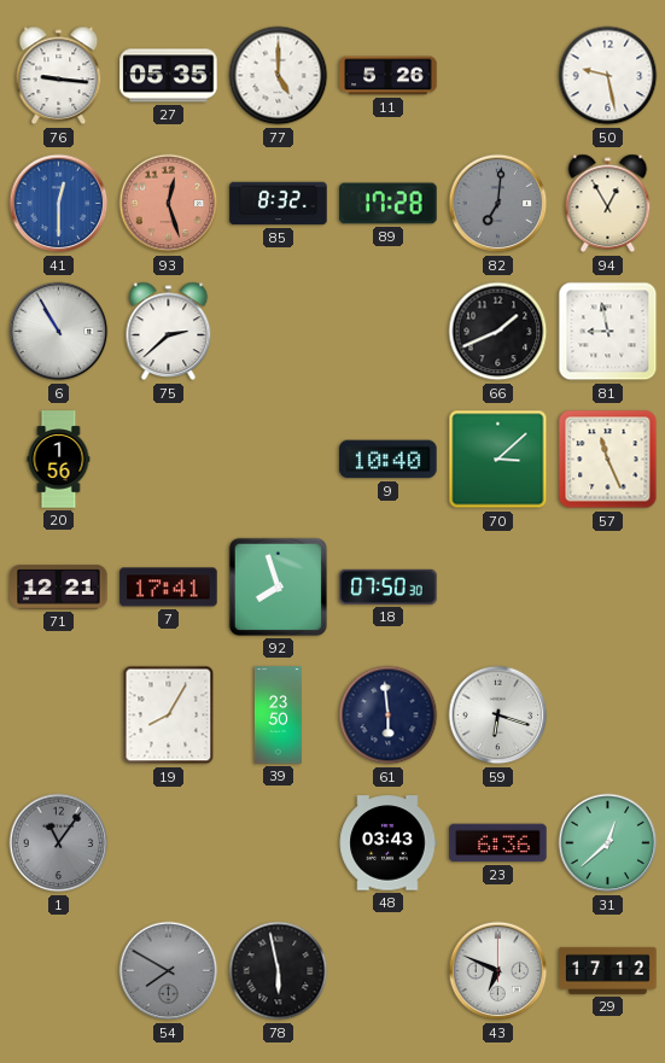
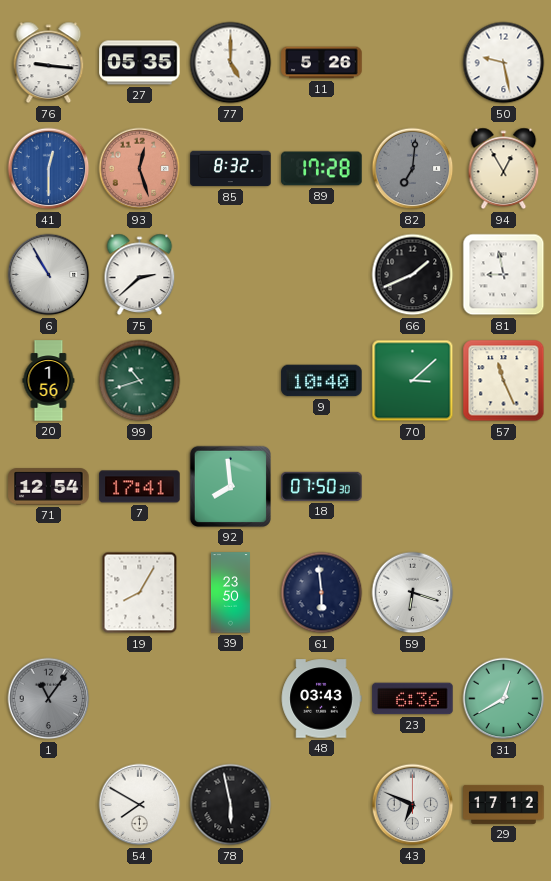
99: none -> 10:42 (140, 381)
71: 12:21 -> 12:54 (49, 487)
92: 7:57 -> 7:59 (230, 486)
31: 12:38 -> 12:40 (504, 699)
54 dial: grey -> white (140, 805)
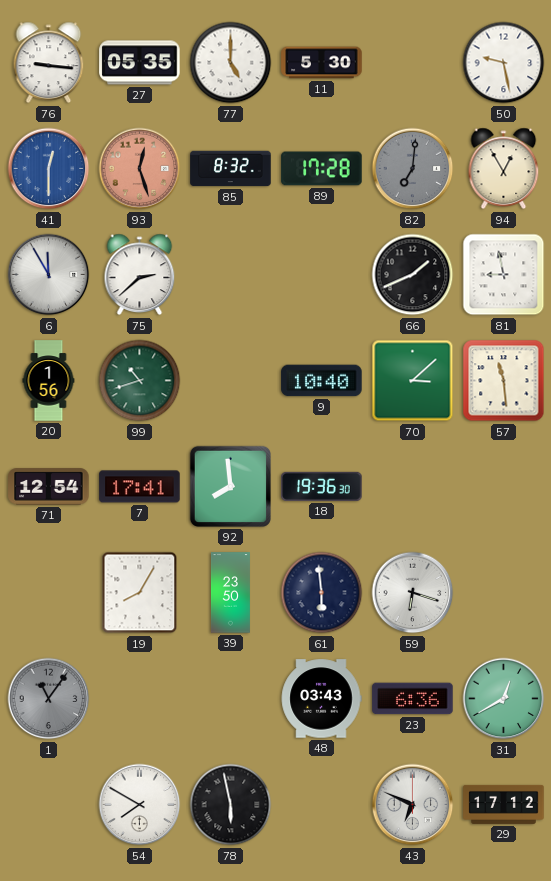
11: 5:26 -> 5:30 (322, 63)
6: 10:55 -> 11:55 (49, 275)
57: 11:26 -> 11:29 (504, 381)
18: 07:50 -> 19:36 (322, 486)
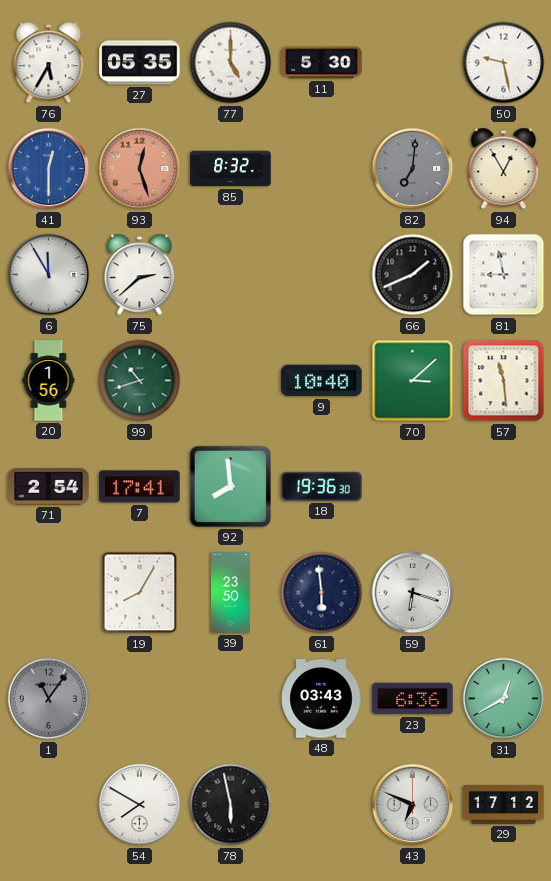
76: 9:16 -> 5:35 (49, 63)
89: 17:28 -> none (322, 169)
71: 12:54 -> 2:54 (49, 487)
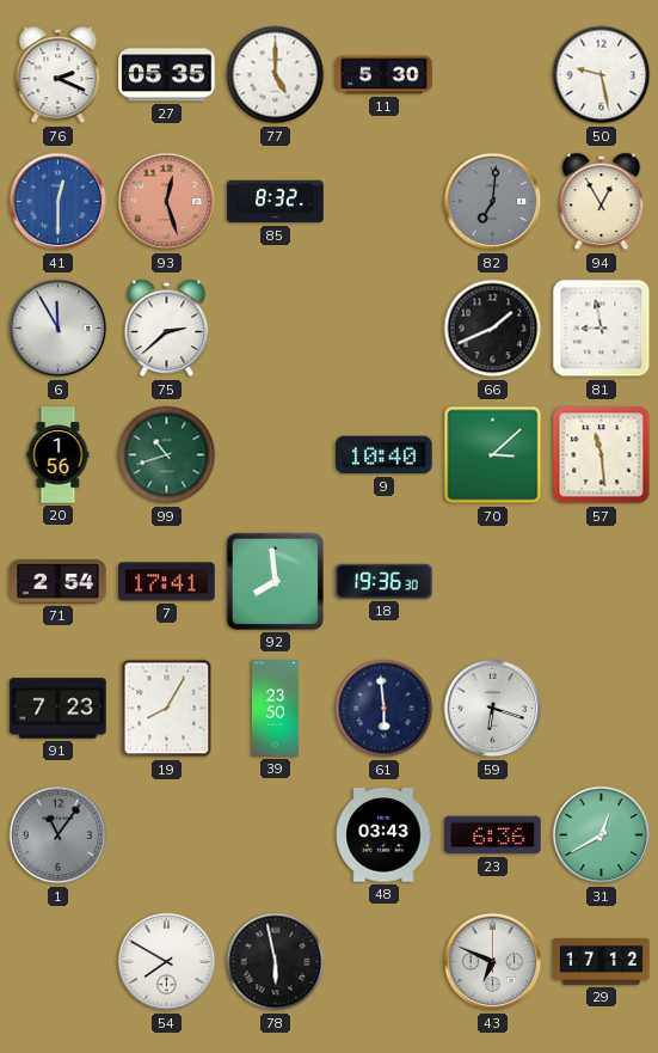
76: 5:35 -> 2:19 (59, 75)
91: none -> 7:23 (59, 709)
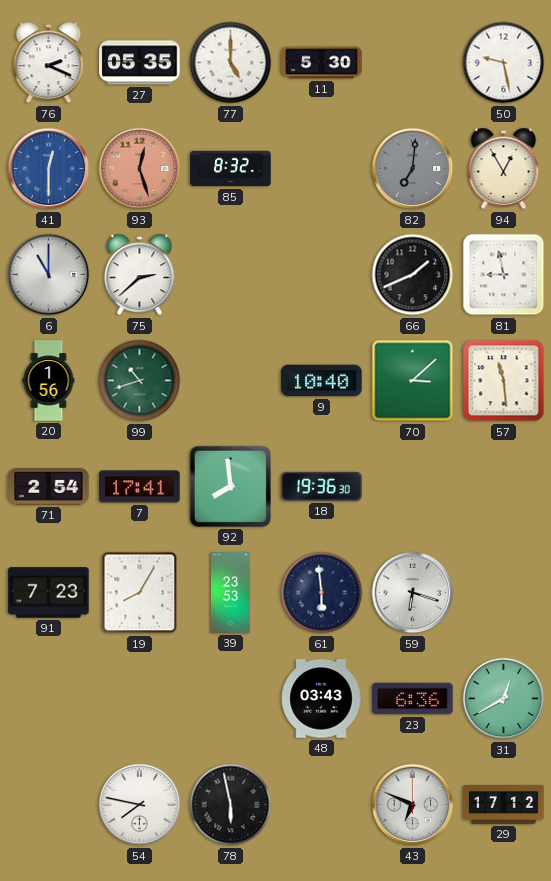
6: 11:55 -> 11:00 (49, 275)
39: 23:50 -> 23:53 (230, 593)
1: 11:06 -> none (59, 835)
54: 7:50 -> 7:47 (140, 805)
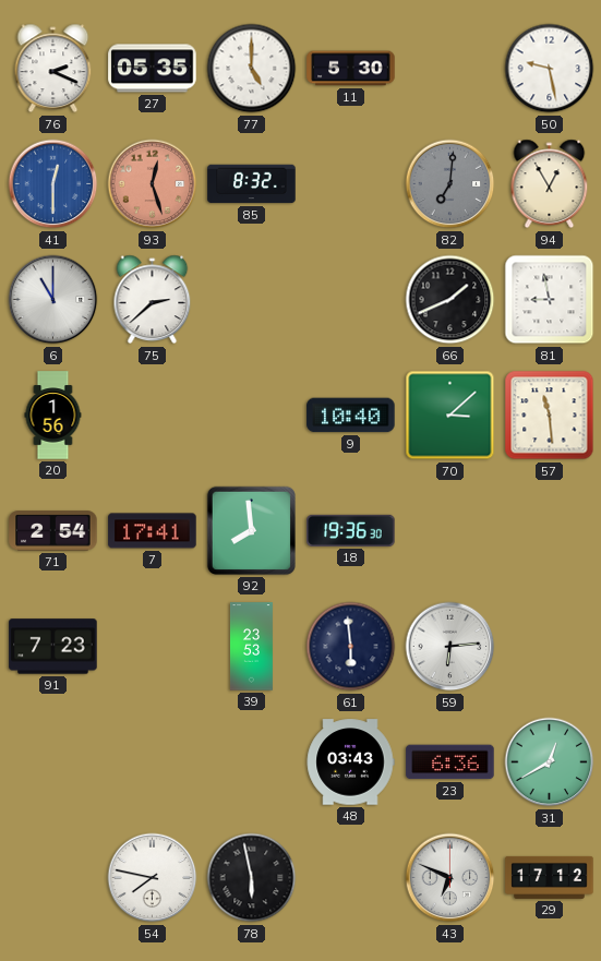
99: 10:42 -> none (140, 381)
19: 8:05 -> none (140, 593)
59: 6:18 -> 6:14 (450, 647)
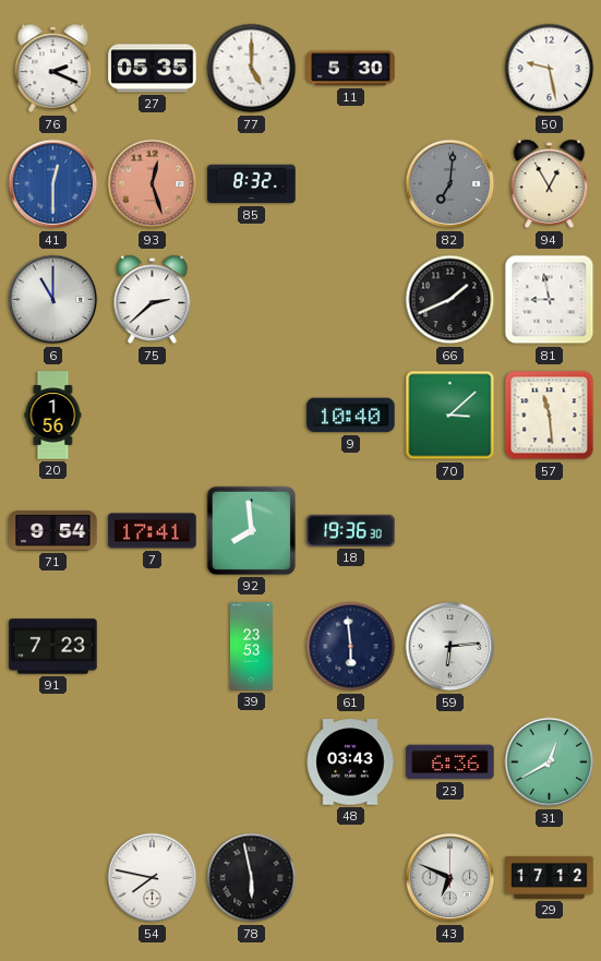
71: 2:54 -> 9:54 (53, 531)
